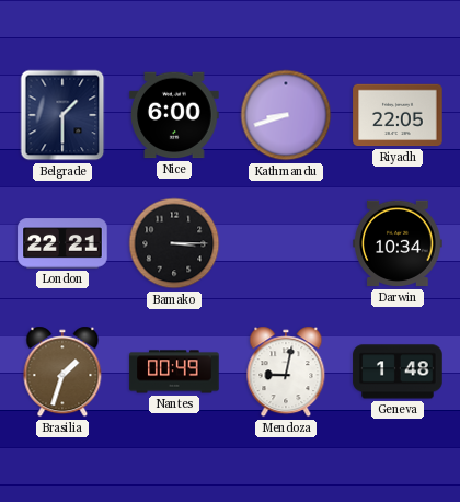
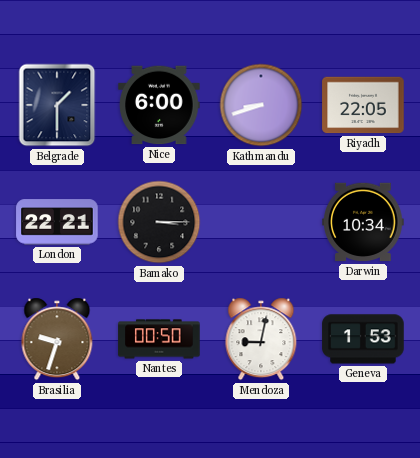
Brasilia: 1:33 -> 9:33 (57, 339)
Nantes: 00:49 -> 00:50 (159, 339)
Geneva: 1:48 -> 1:53 (363, 339)
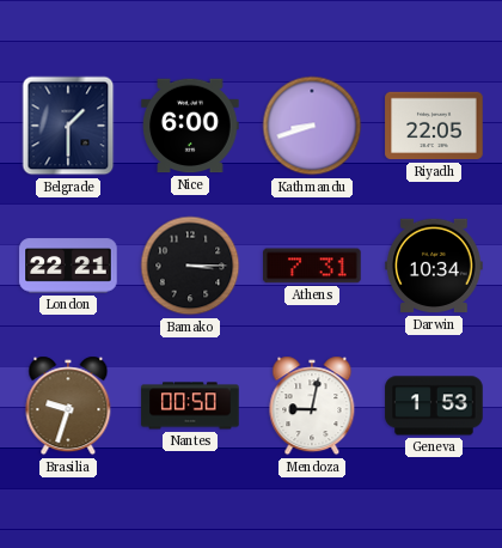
Athens: none -> 7:31 (312, 266)
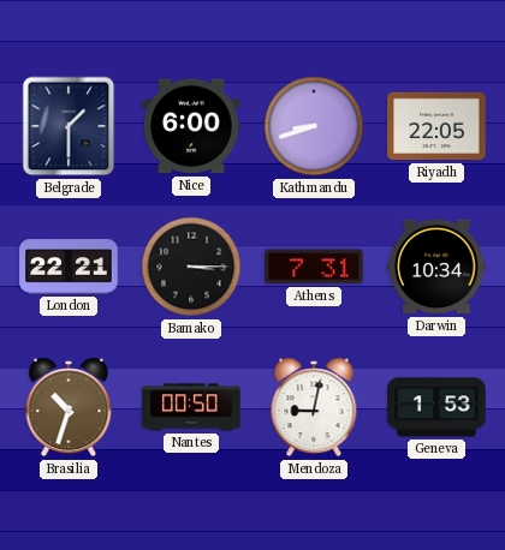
Brasilia: 9:33 -> 10:33 (69, 407)
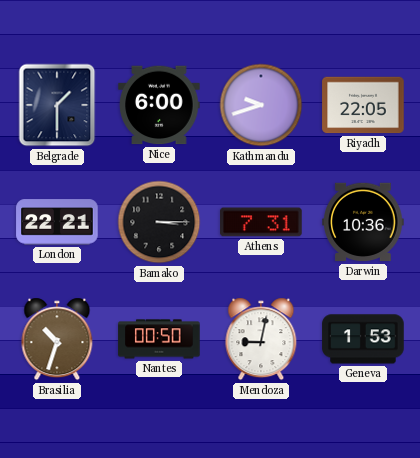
Kathmandu: 8:42 -> 9:42 (261, 105)
Darwin: 10:34 -> 10:36 (363, 222)
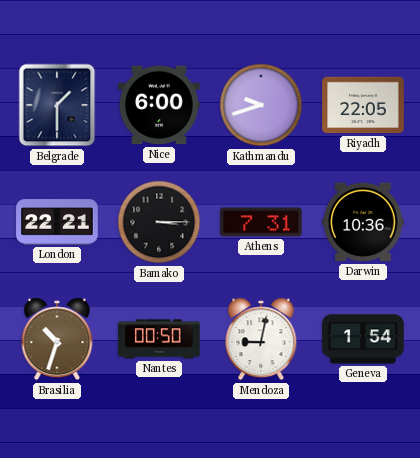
Geneva: 1:53 -> 1:54 (363, 339)
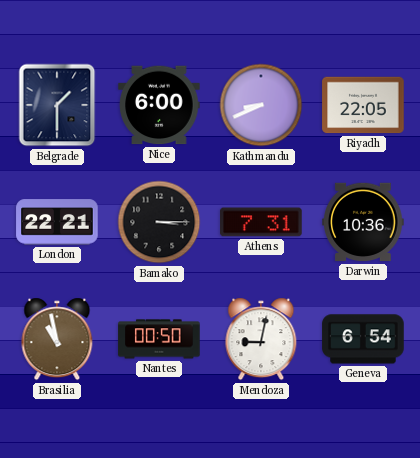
Kathmandu: 9:42 -> 8:41 (261, 105)
Brasilia: 10:33 -> 10:58 (57, 339)
Geneva: 1:54 -> 6:54 (363, 339)
